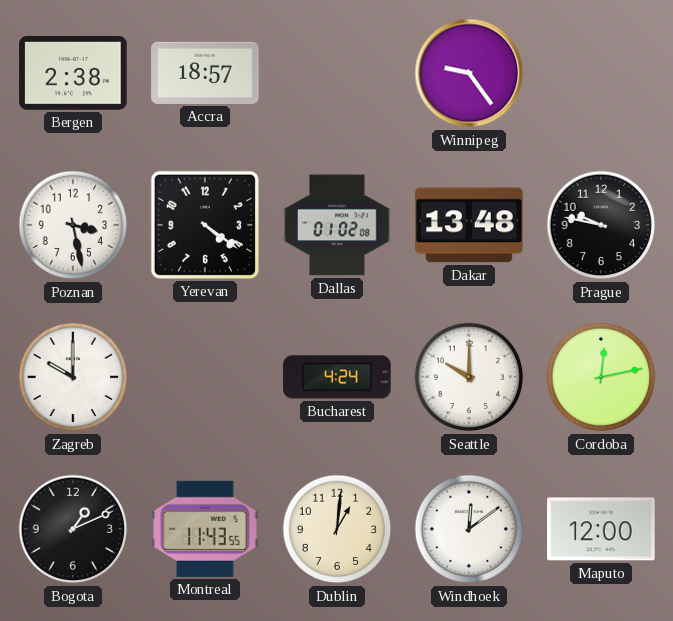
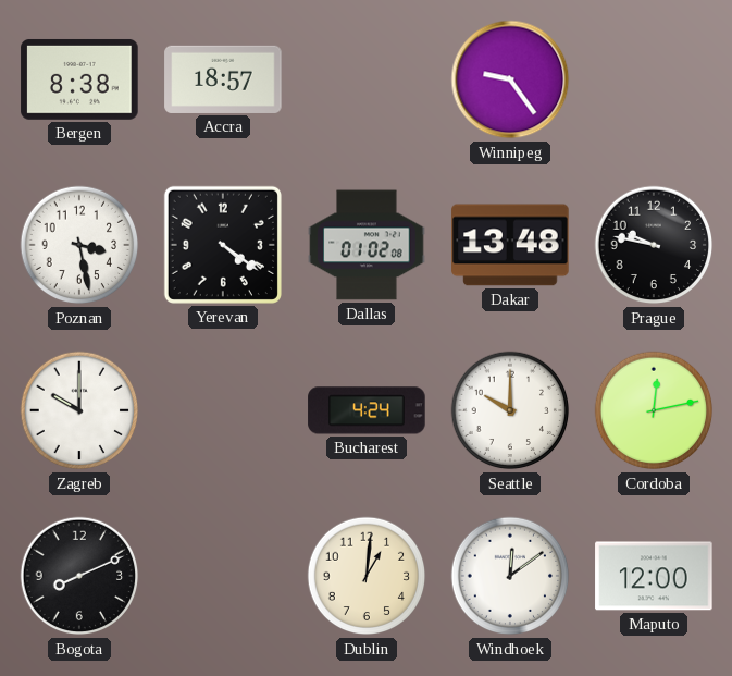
Bergen: 2:38 -> 8:38 (79, 79)
Bogota: 1:11 -> 8:11 (79, 576)
Montreal: 11:43 -> none (205, 529)
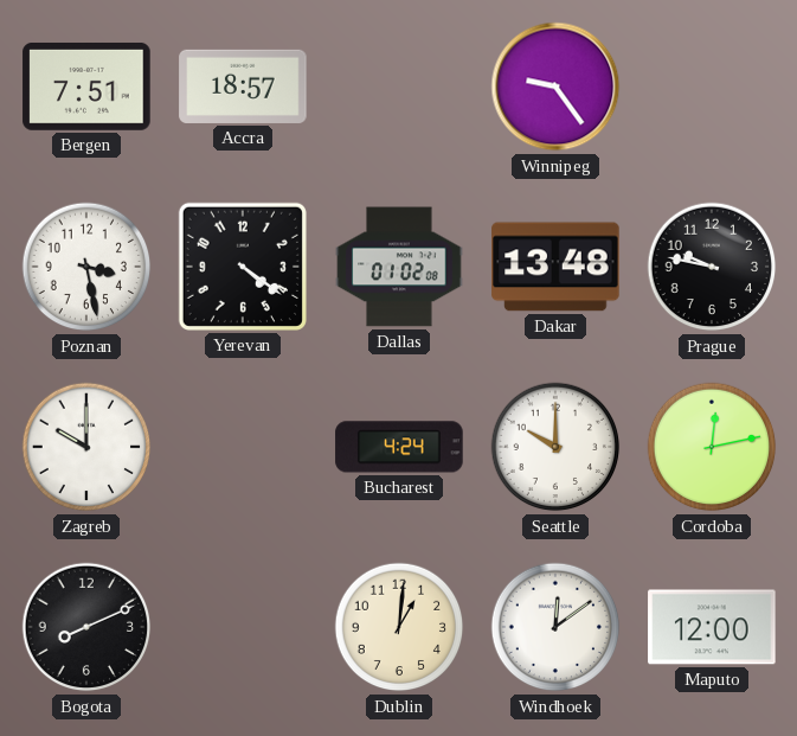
Bergen: 8:38 -> 7:51 (86, 87)
